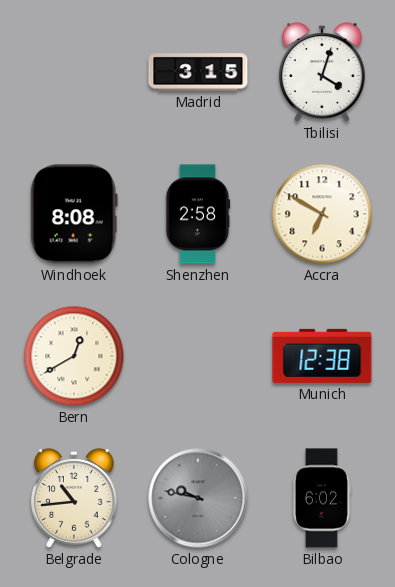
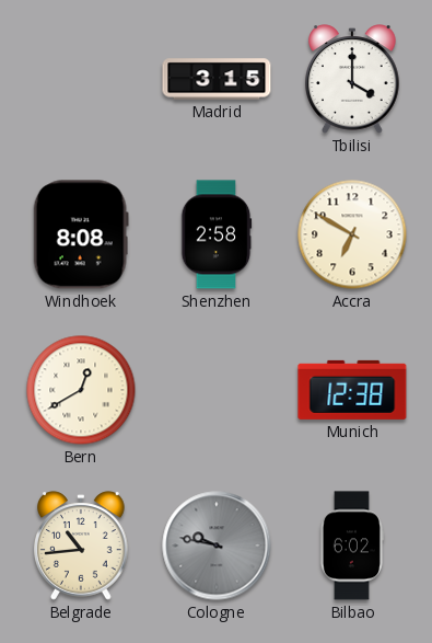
Tbilisi: 4:03 -> 4:00 (353, 79)
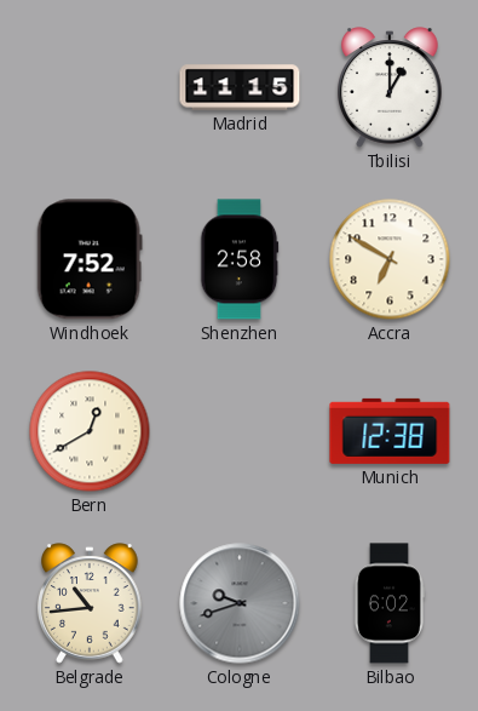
Madrid: 3:15 -> 11:15 (240, 87)
Tbilisi: 4:00 -> 1:00 (391, 87)
Windhoek: 8:08 -> 7:52 (90, 259)
Cologne: 9:47 -> 9:42 (240, 603)
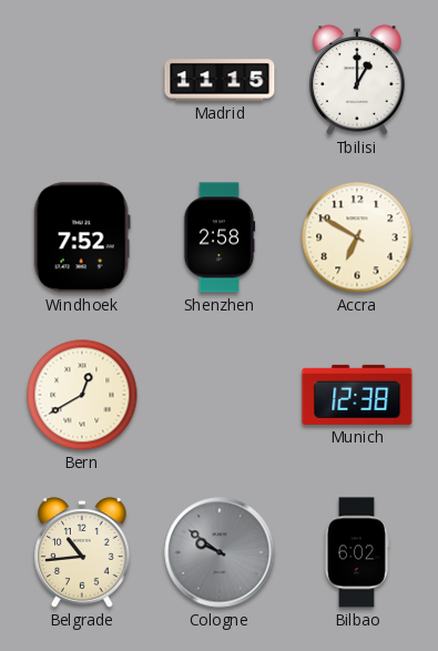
Cologne: 9:42 -> 9:51 (220, 552)
